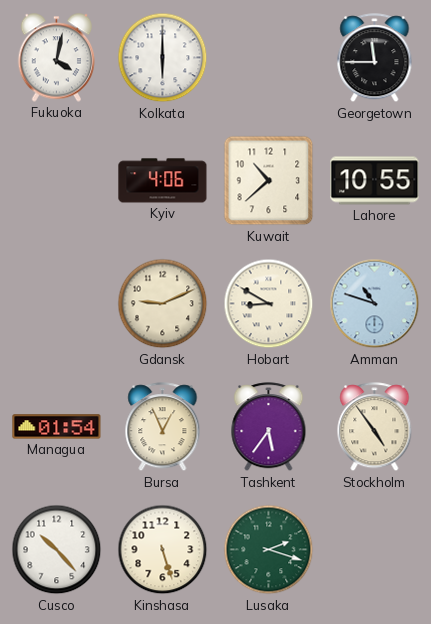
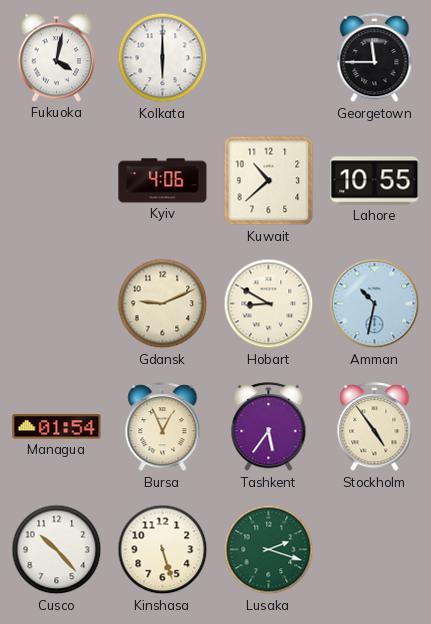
Amman: 10:48 -> 10:32 (375, 304)
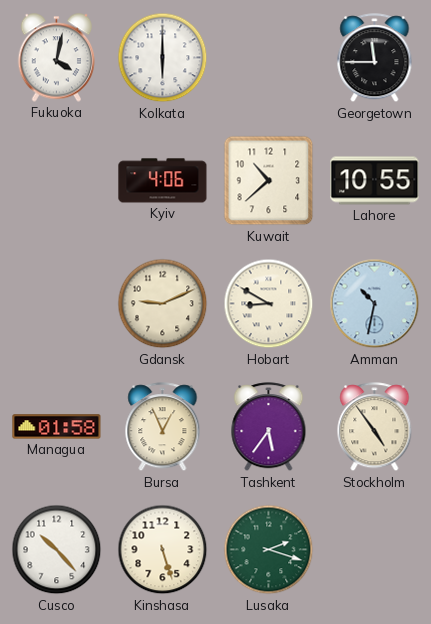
Managua: 01:54 -> 01:58 (57, 427)
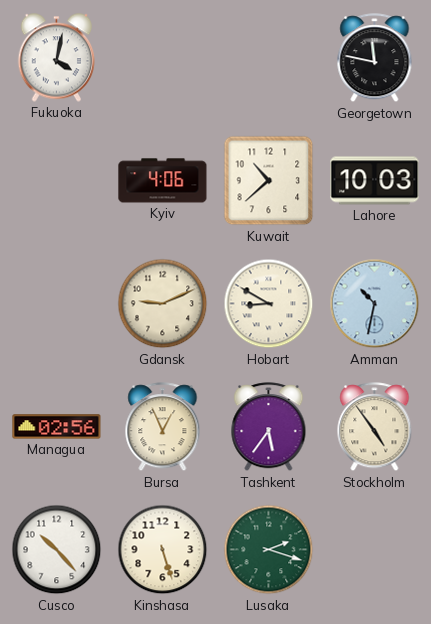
Kolkata: 6:00 -> none (163, 58)
Georgetown: 11:45 -> 11:47 (375, 58)
Lahore: 10:55 -> 10:03 (375, 181)
Managua: 01:58 -> 02:56 (57, 427)
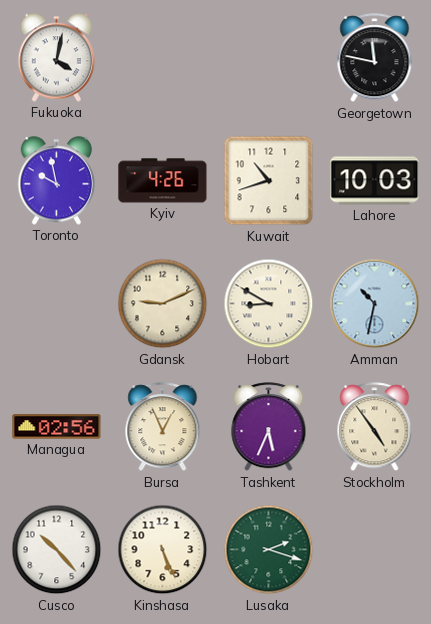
Toronto: none -> 9:58 (57, 181)
Kyiv: 4:06 -> 4:26 (163, 181)
Kuwait: 10:38 -> 10:42 (269, 181)
Tashkent: 5:36 -> 5:34 (269, 427)
Kinshasa: 5:27 -> 5:26 (163, 550)
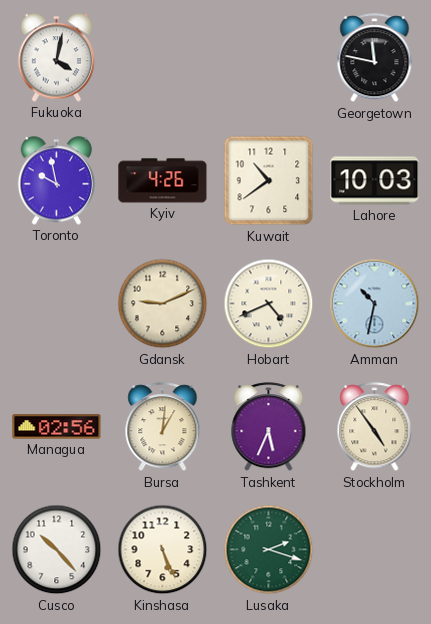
Kuwait: 10:42 -> 10:39 (269, 181)
Hobart: 8:50 -> 4:41 (269, 304)
Bursa: 12:56 -> 1:01 (163, 427)
